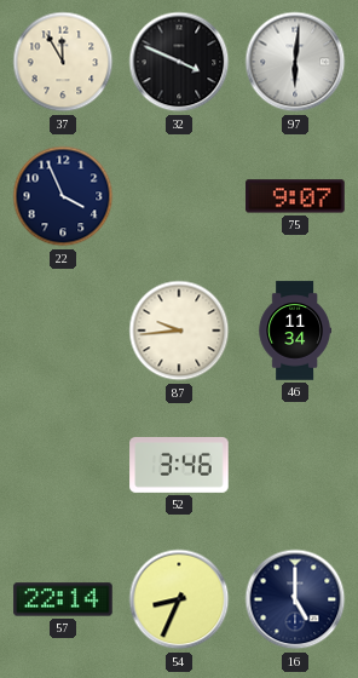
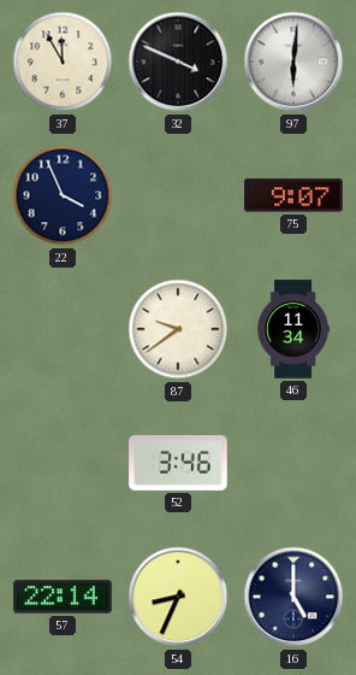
87: 9:44 -> 9:39 (178, 329)
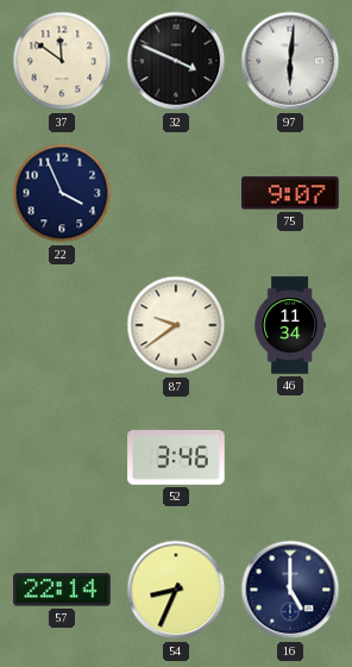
37: 11:55 -> 11:51 (62, 61)
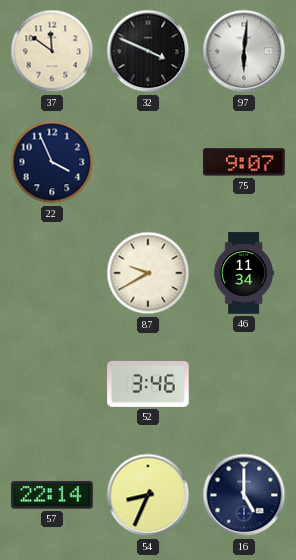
87: 9:39 -> 9:40 (148, 273)
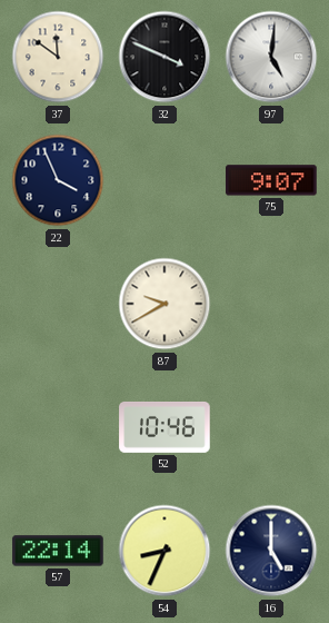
97: 6:01 -> 5:01 (271, 57)
46: 11:34 -> none (243, 273)
52: 3:46 -> 10:46 (164, 427)
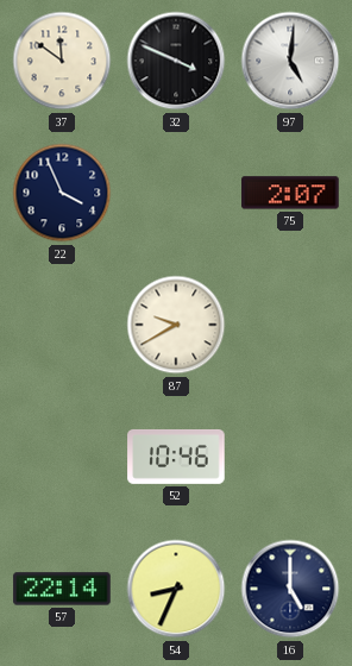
75: 9:07 -> 2:07 (290, 193)
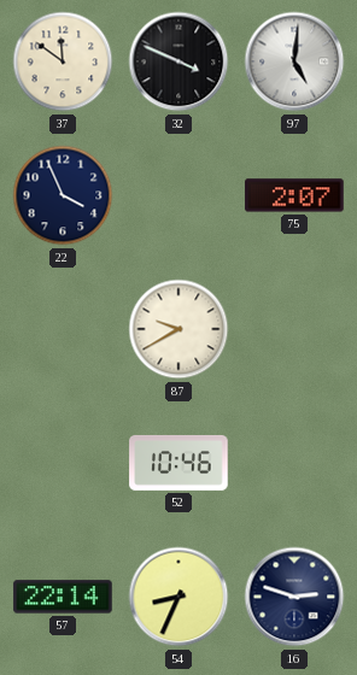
16: 5:00 -> 2:48 (294, 597)
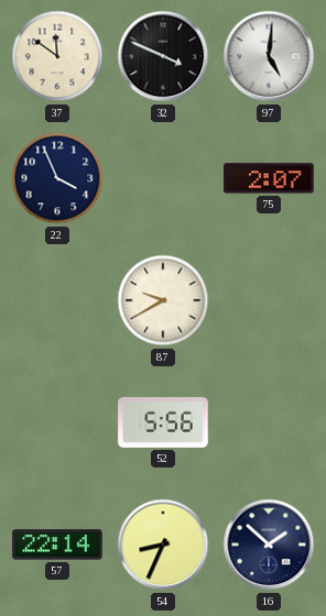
52: 10:46 -> 5:56 (163, 422)
16: 2:48 -> 1:52 (269, 544)
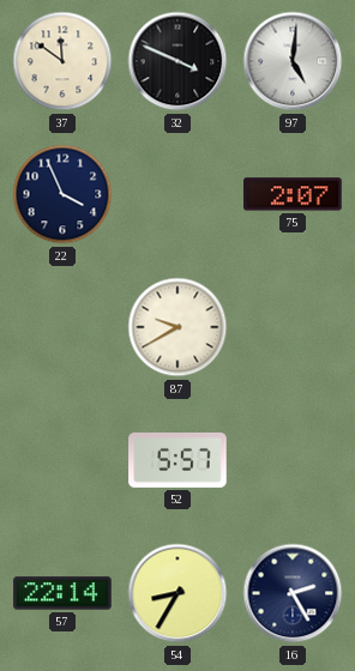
52: 5:56 -> 5:57 (177, 460)
54: 8:34 -> 8:35 (177, 593)
16: 1:52 -> 2:25 (293, 593)
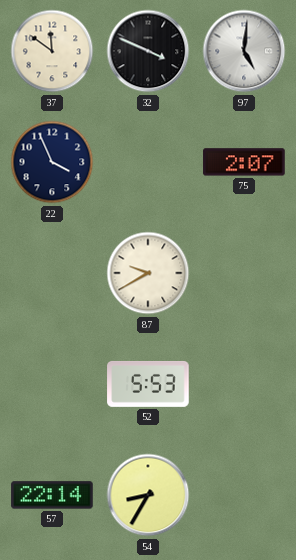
52: 5:57 -> 5:53 (148, 384)
16: 2:25 -> none (293, 593)
